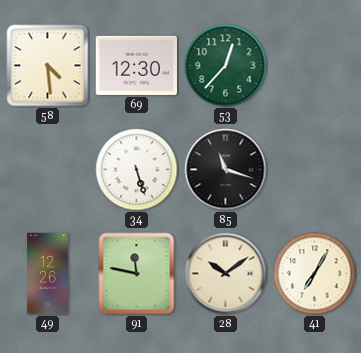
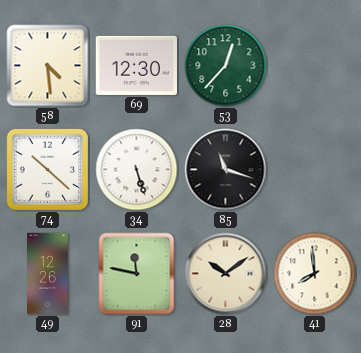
74: none -> 10:22 (47, 169)
41: 7:05 -> 7:59 (315, 274)
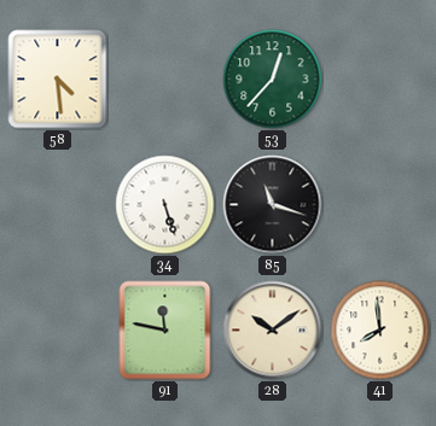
69: 12:30 -> none (136, 65)
74: 10:22 -> none (47, 169)
49: 12:26 -> none (48, 274)
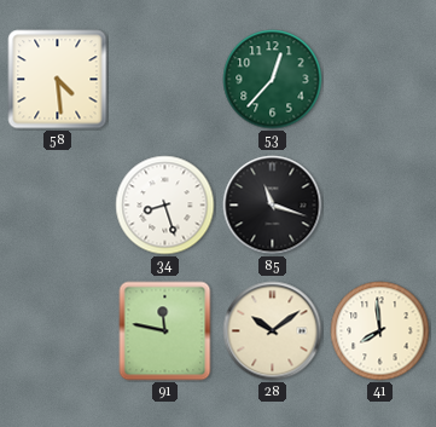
34: 5:27 -> 8:27 (165, 206)
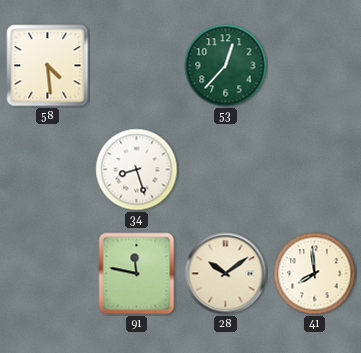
85: 11:18 -> none (273, 206)
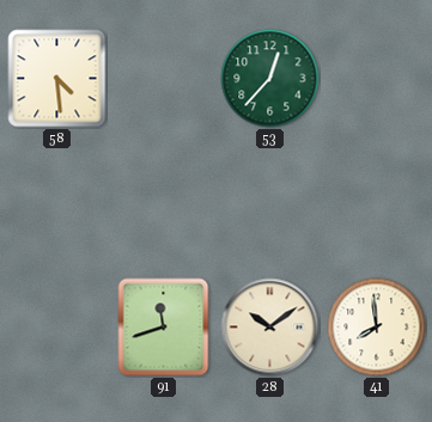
34: 8:27 -> none (137, 170)
91: 11:47 -> 11:42 (164, 328)
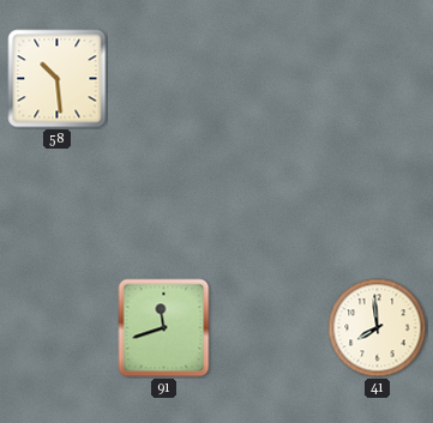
58: 4:29 -> 10:29 (58, 79)
53: 12:37 -> none (270, 79)
28: 10:09 -> none (270, 328)
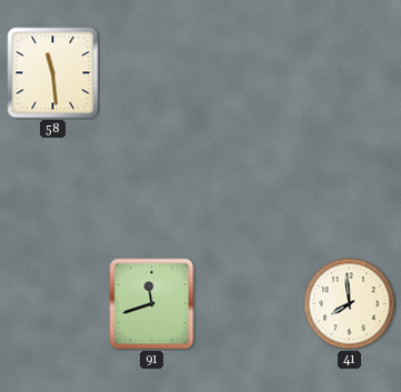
58: 10:29 -> 11:29 (53, 73)
